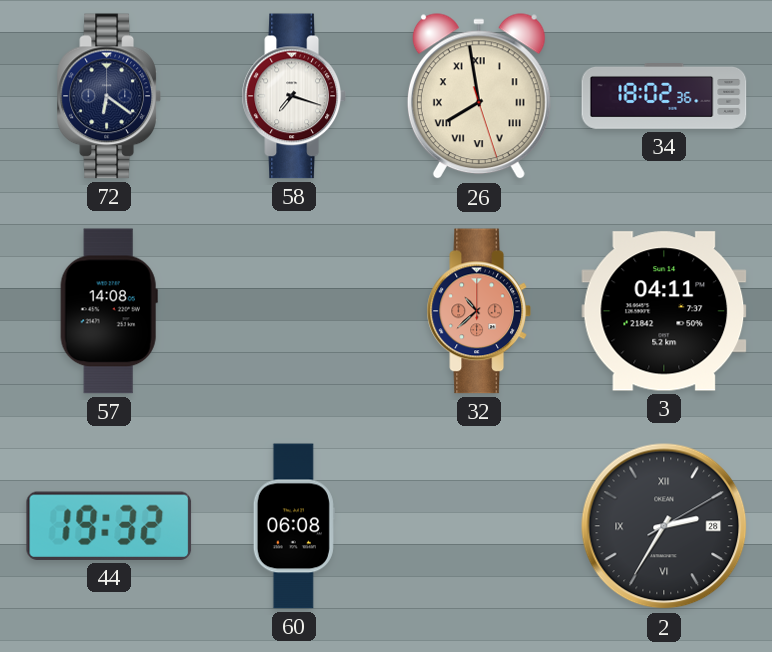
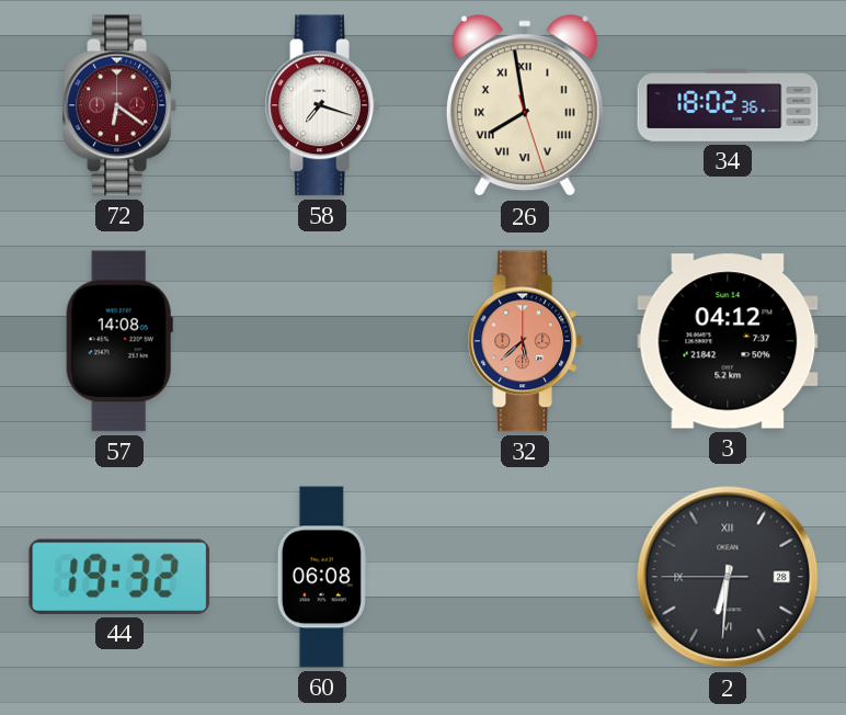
72 dial: navy -> burgundy (119, 105)
32: 10:38 -> 5:38 (525, 341)
3: 04:11 -> 04:12 (728, 341)
2: 2:35 -> 6:30 (728, 577)
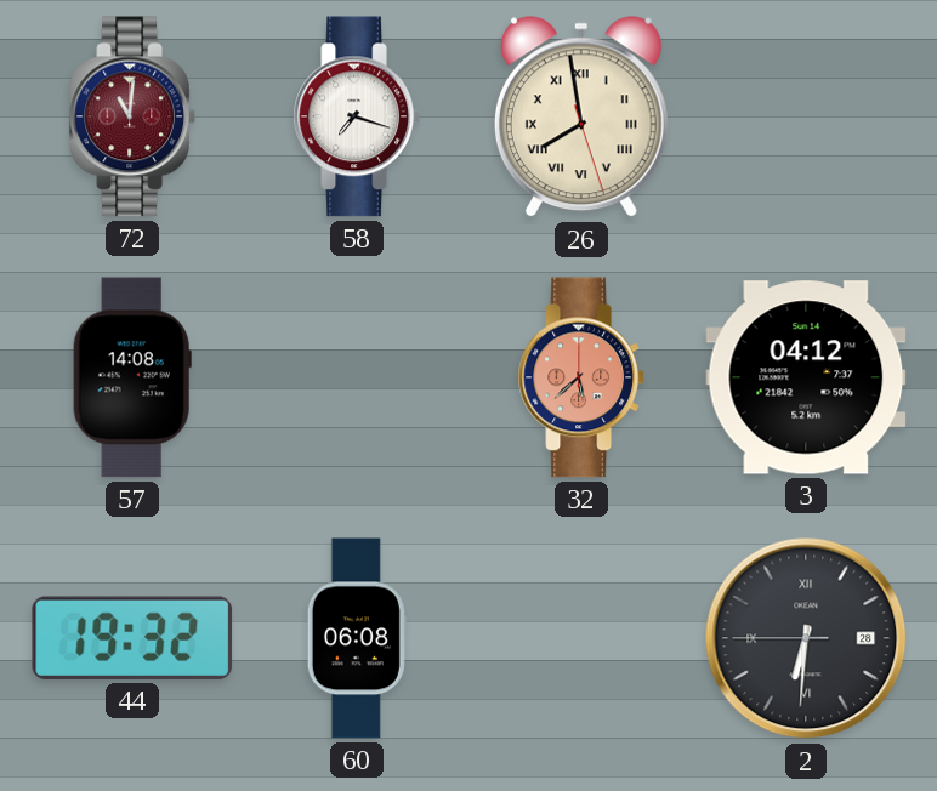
72: 6:21 -> 11:01 (132, 116)
34: 18:02 -> none (728, 106)
